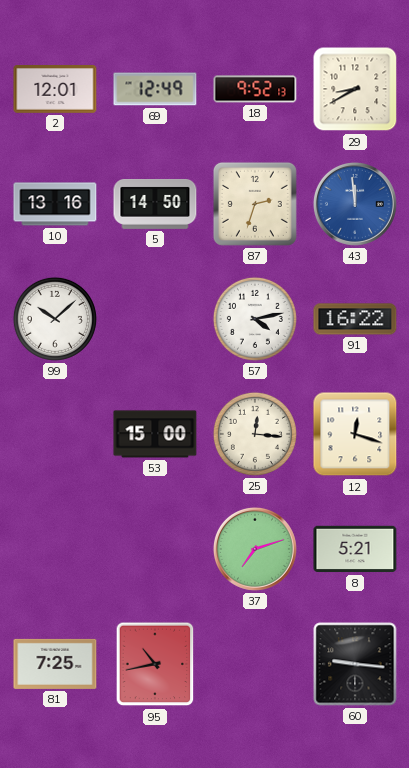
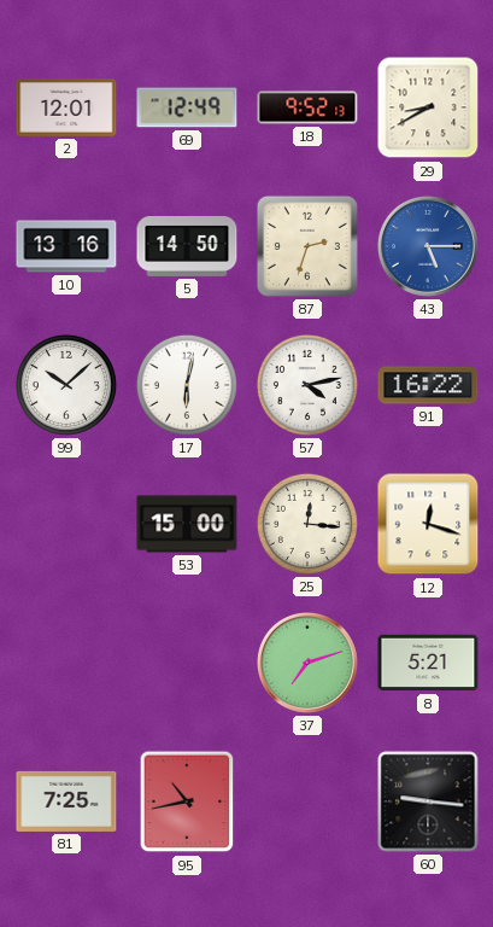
43: 11:59 -> 5:15 (428, 246)
17: none -> 6:02 (187, 385)
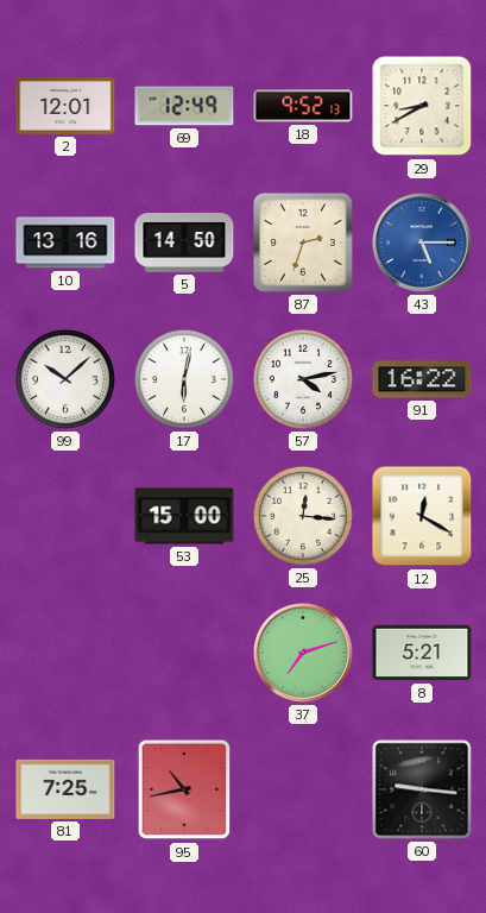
12: 12:18 -> 12:20 (422, 516)
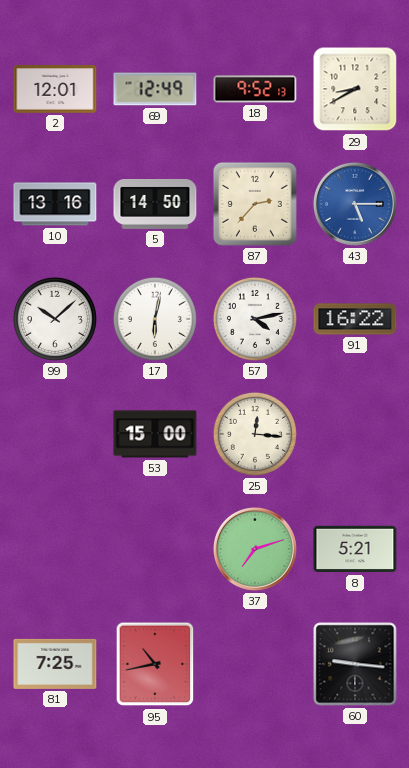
87: 2:33 -> 2:37 (255, 204)
12: 12:20 -> none (422, 516)
